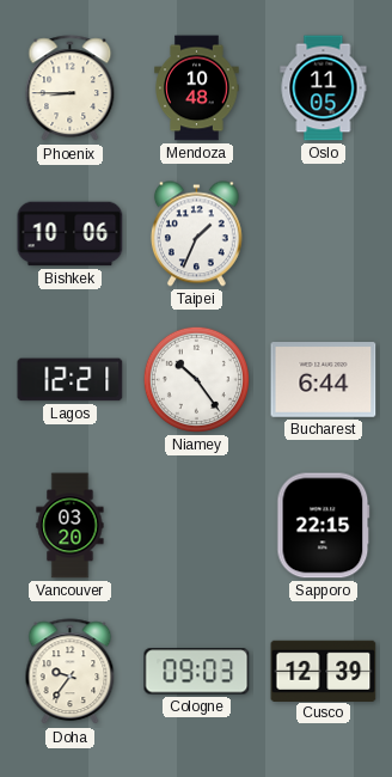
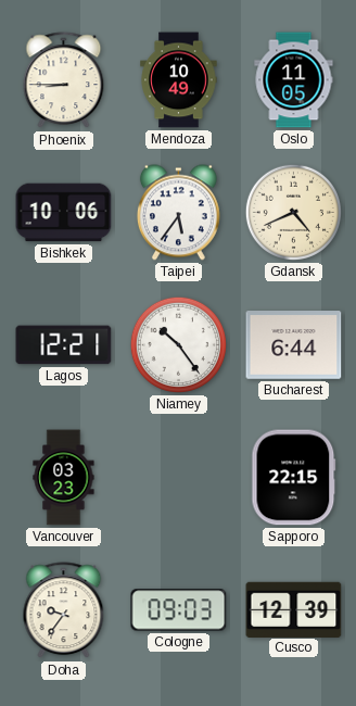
Mendoza: 10:48 -> 10:49 (179, 80)
Taipei: 1:34 -> 5:36 (178, 213)
Gdansk: none -> 4:41 (293, 212)
Vancouver: 03:20 -> 03:23 (64, 478)
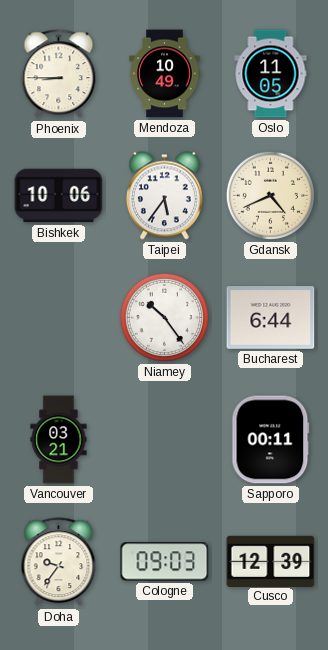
Lagos: 12:21 -> none (64, 345)
Vancouver: 03:23 -> 03:21 (59, 440)
Sapporo: 22:15 -> 00:11 (271, 440)
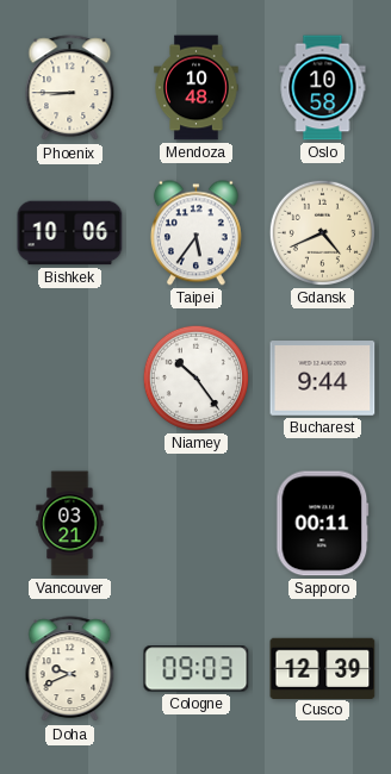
Mendoza: 10:49 -> 10:48 (197, 88)
Oslo: 11:05 -> 10:58 (323, 88)
Bucharest: 6:44 -> 9:44 (323, 379)
Doha: 9:36 -> 9:41 (70, 669)
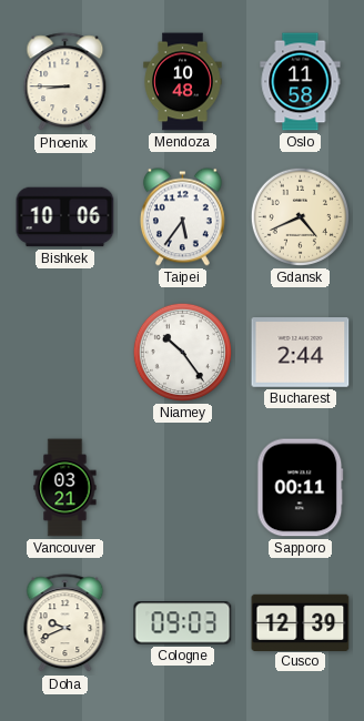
Oslo: 10:58 -> 11:58 (301, 82)
Bucharest: 9:44 -> 2:44 (301, 353)
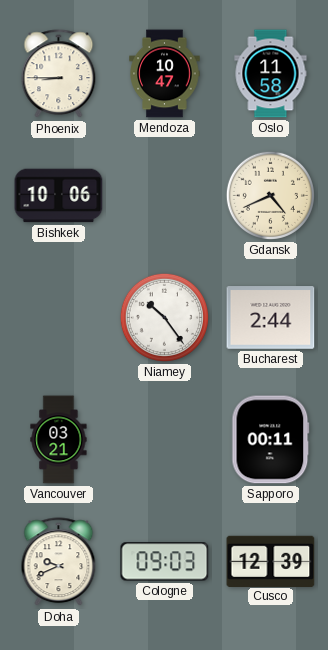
Mendoza: 10:48 -> 10:47 (165, 74)
Taipei: 5:36 -> none (182, 217)
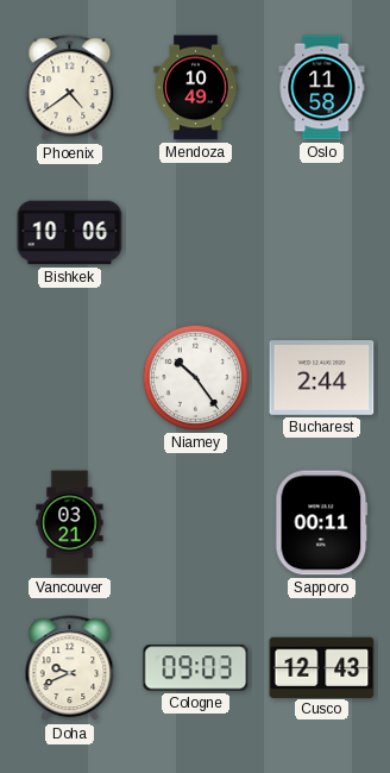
Phoenix: 8:45 -> 4:39 (70, 88)
Mendoza: 10:47 -> 10:49 (196, 88)
Gdansk: 4:41 -> none (270, 195)
Cusco: 12:39 -> 12:43 (322, 667)
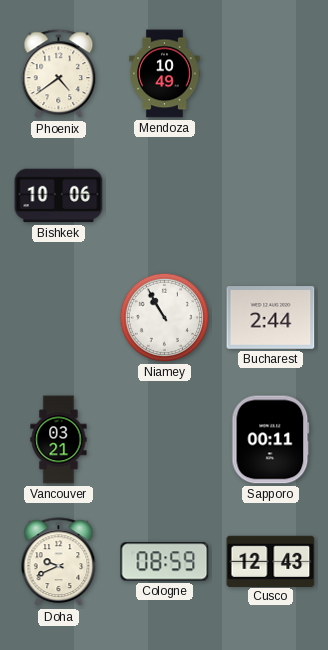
Oslo: 11:58 -> none (322, 88)
Niamey: 10:24 -> 10:55 (164, 317)
Cologne: 09:03 -> 08:59 (165, 562)
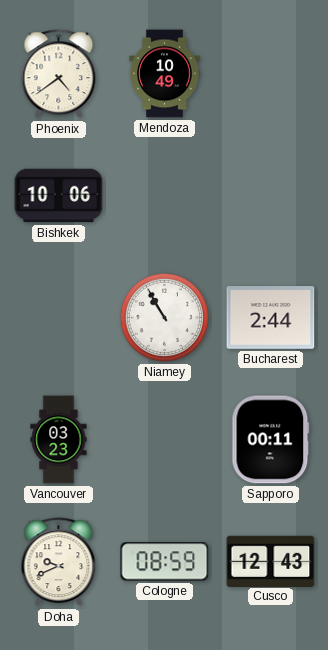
Vancouver: 03:21 -> 03:23 (59, 440)
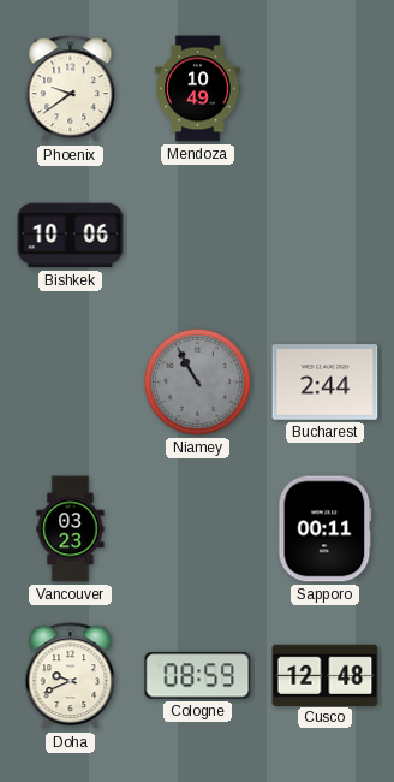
Phoenix: 4:39 -> 9:39 (71, 89)
Niamey dial: white -> grey (197, 381)
Cusco: 12:43 -> 12:48 (326, 675)
